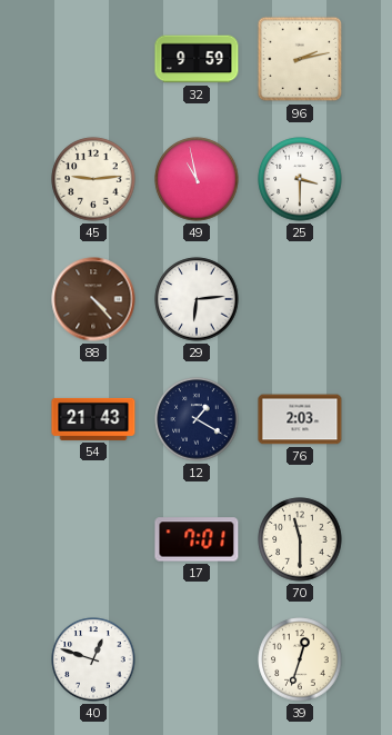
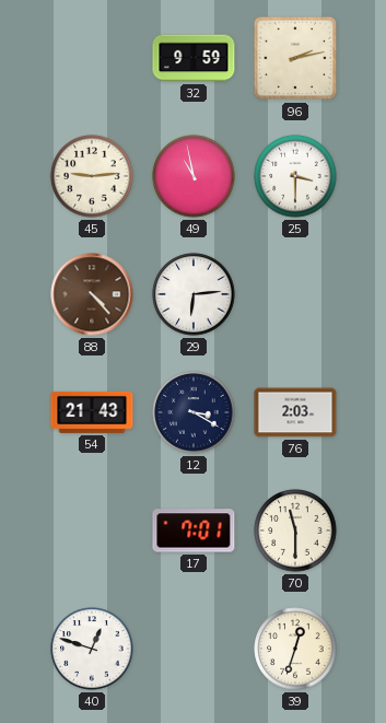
12: 1:20 -> 3:20 (194, 412)
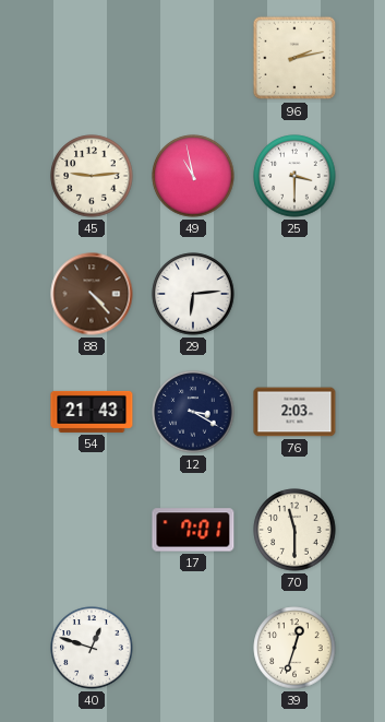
32: 9:59 -> none (194, 58)
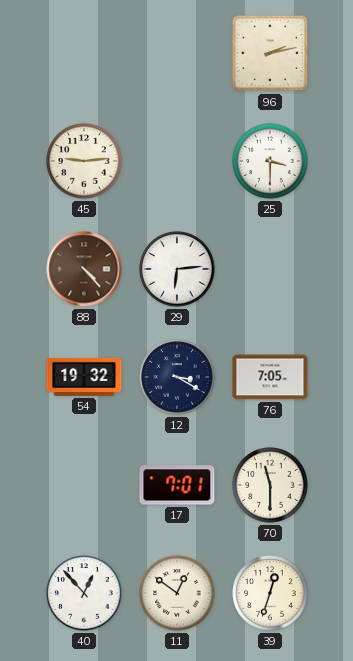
49: 10:58 -> none (193, 176)
54: 21:43 -> 19:32 (84, 377)
76: 2:03 -> 7:05 (270, 377)
40: 12:48 -> 12:53 (84, 593)
11: none -> 12:51 (177, 593)
